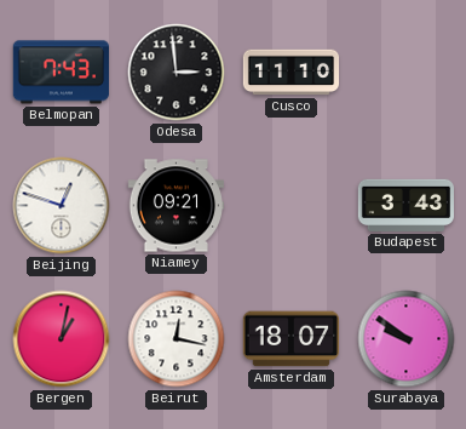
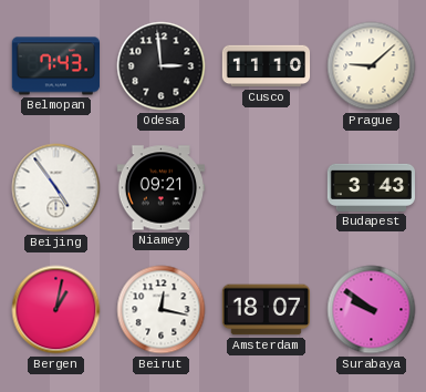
Prague: none -> 9:08 (372, 66)
Beijing: 12:48 -> 4:54 (56, 188)
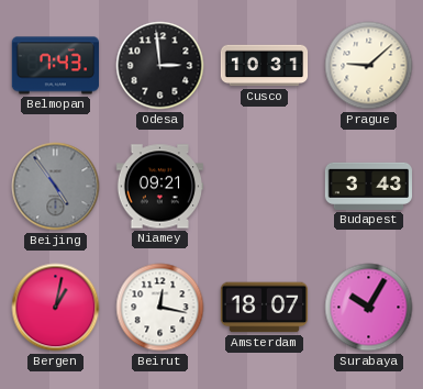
Cusco: 11:10 -> 10:31 (265, 66)
Beijing dial: white -> grey (56, 187)
Surabaya: 9:51 -> 10:05 (369, 308)
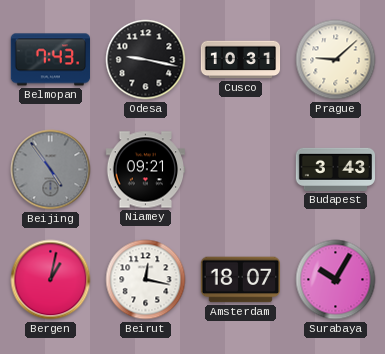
Odesa: 2:59 -> 9:17 (146, 60)
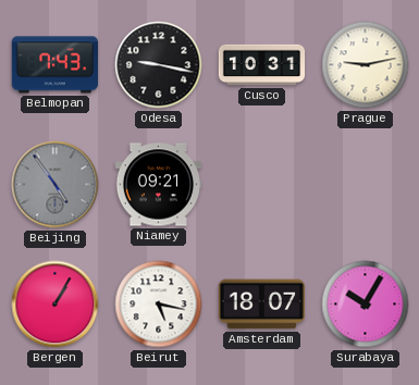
Prague: 9:08 -> 9:13 (366, 65)
Budapest: 3:43 -> none (336, 169)
Bergen: 1:02 -> 1:05 (56, 305)
Beirut: 12:17 -> 5:17 (159, 305)
